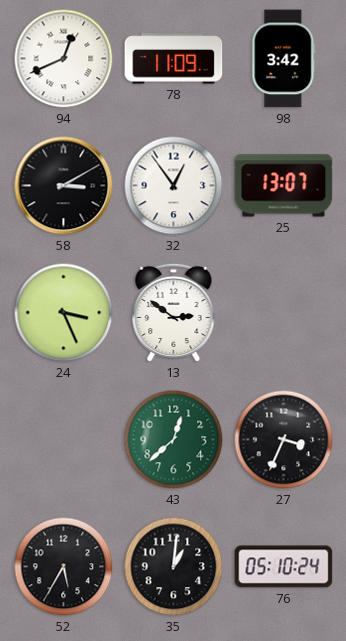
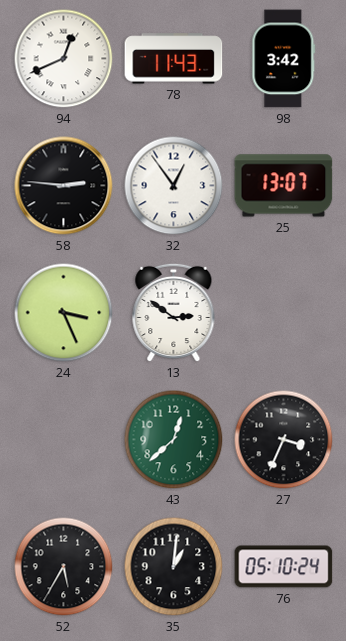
78: 11:09 -> 11:43 (174, 59)
58: 3:10 -> 2:46 (64, 186)
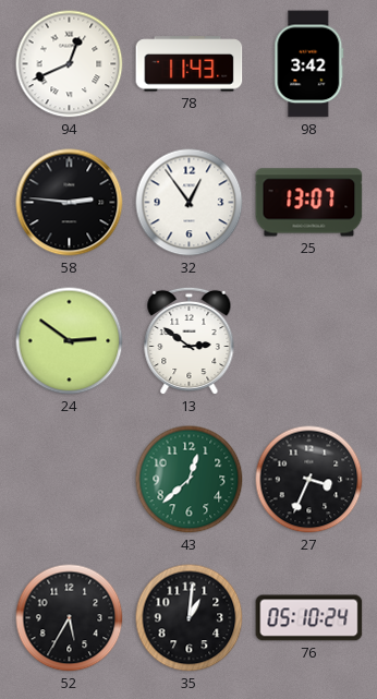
24: 3:26 -> 2:51 (70, 341)
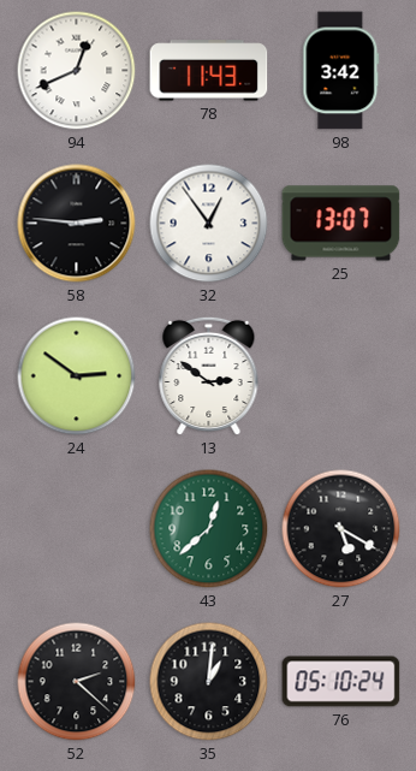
27: 3:34 -> 5:20 (341, 529)
52: 5:35 -> 2:22 (77, 682)
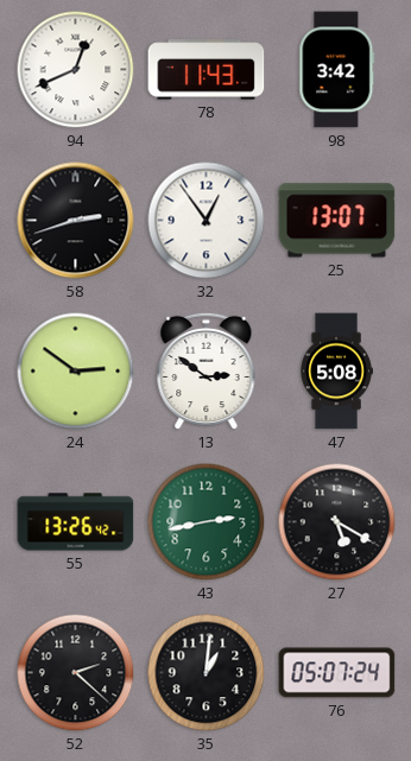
58: 2:46 -> 2:42 (76, 221)
47: none -> 5:08 (336, 372)
55: none -> 13:26 (76, 522)
43: 12:38 -> 2:43 (207, 522)
76: 05:10 -> 05:07 (337, 673)
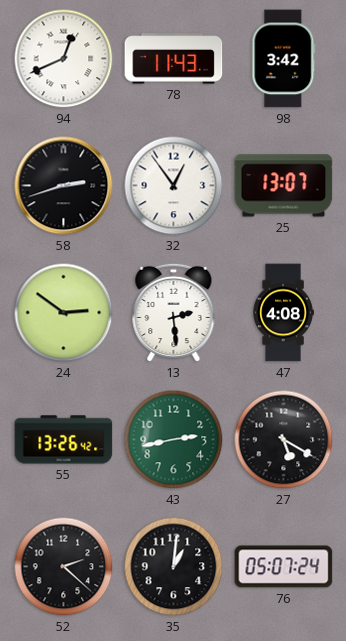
13: 2:51 -> 2:29 (174, 313)
47: 5:08 -> 4:08 (283, 313)
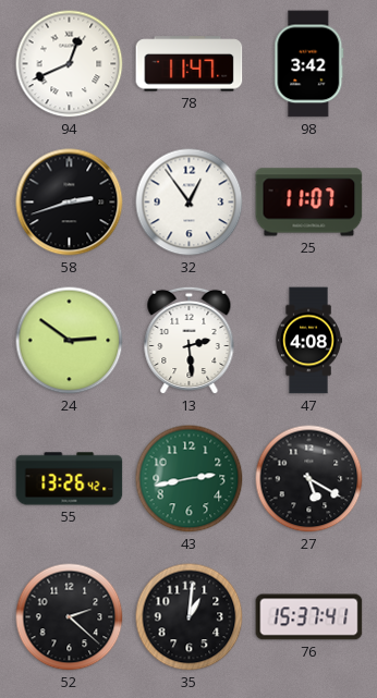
78: 11:43 -> 11:47 (190, 64)
25: 13:07 -> 11:07 (309, 203)
76: 05:07 -> 15:37 (309, 617)
